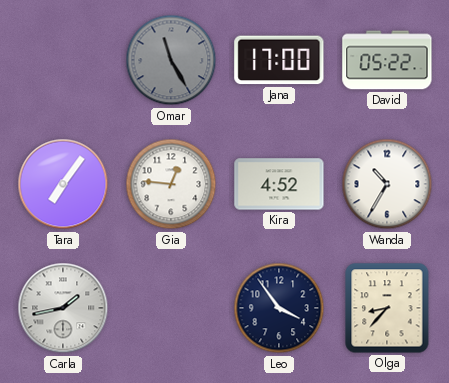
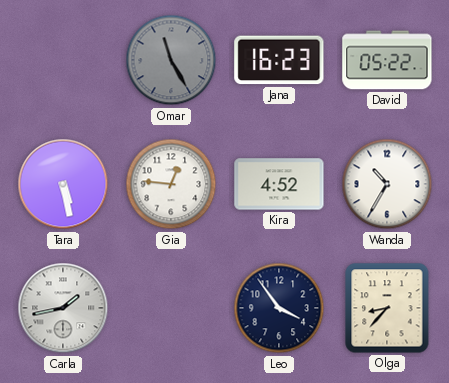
Jana: 17:00 -> 16:23 (279, 60)
Tara: 7:06 -> 5:28 (63, 184)
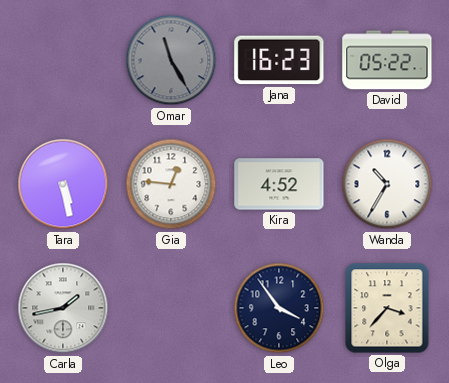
Olga: 8:37 -> 3:37 (387, 308)
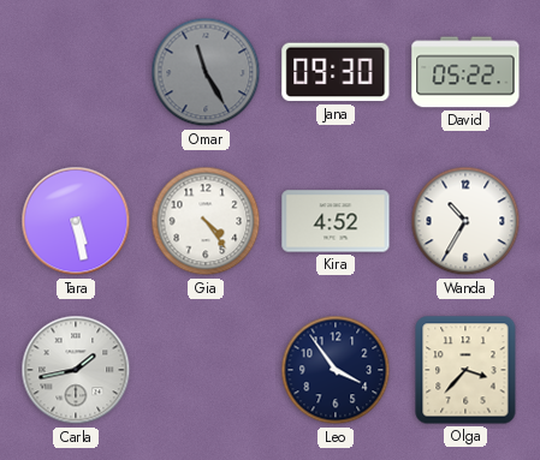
Jana: 16:23 -> 09:30 (336, 72)
Gia: 12:46 -> 4:24 (206, 221)
